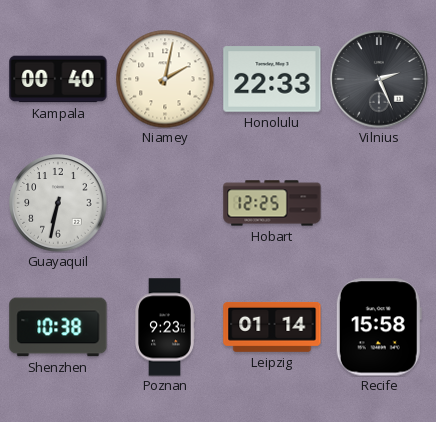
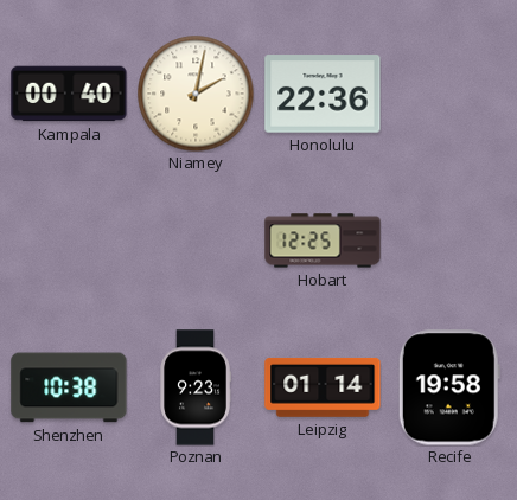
Honolulu: 22:33 -> 22:36 (323, 94)
Vilnius: 2:26 -> none (379, 79)
Guayaquil: 6:32 -> none (58, 203)
Recife: 15:58 -> 19:58 (449, 387)
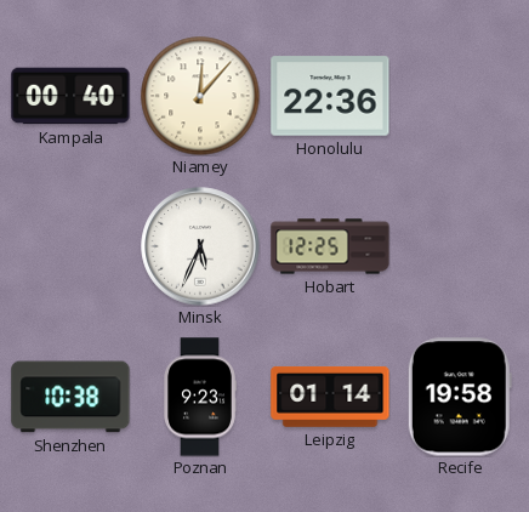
Niamey: 2:02 -> 12:07 (200, 96)
Minsk: none -> 5:34 (200, 246)
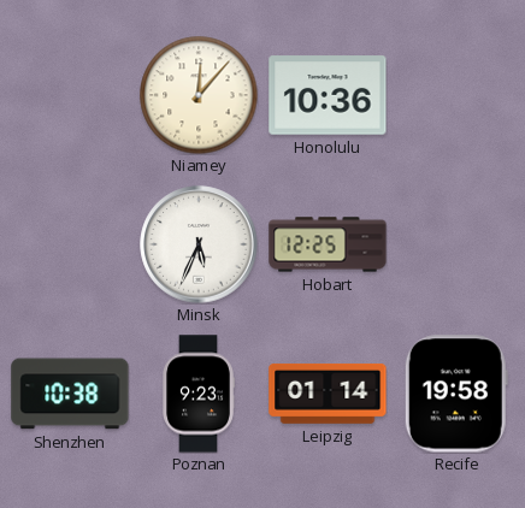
Kampala: 00:40 -> none (70, 96)
Honolulu: 22:36 -> 10:36 (328, 95)
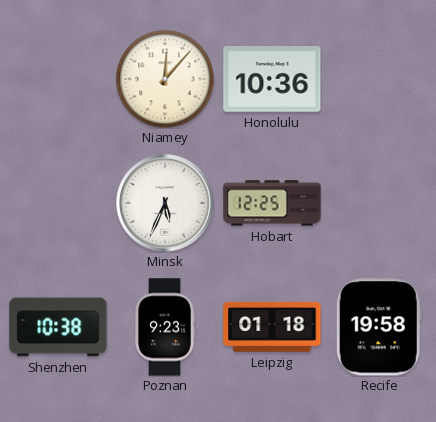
Leipzig: 01:14 -> 01:18 (272, 327)
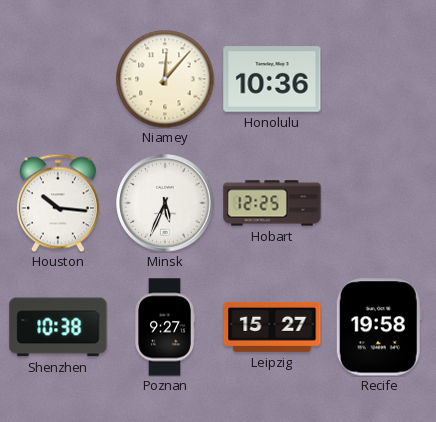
Houston: none -> 10:16 (58, 203)
Poznan: 9:23 -> 9:27 (165, 327)
Leipzig: 01:18 -> 15:27 (272, 327)
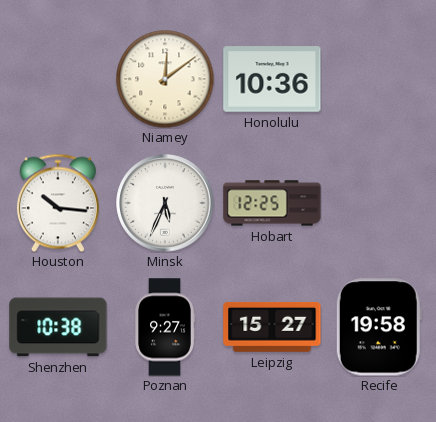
Niamey: 12:07 -> 12:09 (165, 79)
